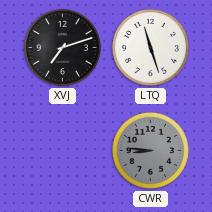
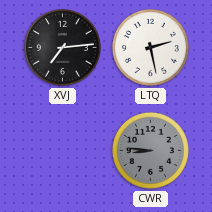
XVJ: 7:12 -> 7:14 (62, 47)
LTQ: 11:27 -> 2:28 (150, 47)
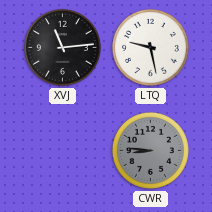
XVJ: 7:14 -> 11:14 (62, 47)
LTQ: 2:28 -> 9:28 (150, 47)
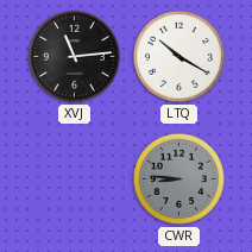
LTQ: 9:28 -> 10:20 (178, 56)
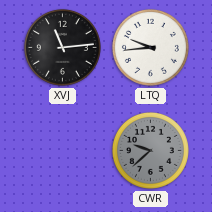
LTQ: 10:20 -> 9:44 (150, 47)
CWR: 8:46 -> 9:38 (150, 150)
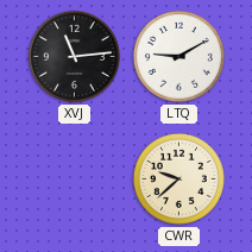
LTQ: 9:44 -> 9:10 (178, 56)
CWR dial: grey -> cream (178, 178)
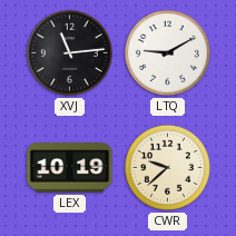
LEX: none -> 10:19 (70, 168)
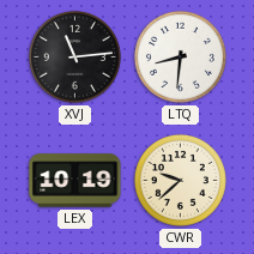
LTQ: 9:10 -> 8:31 (180, 56)
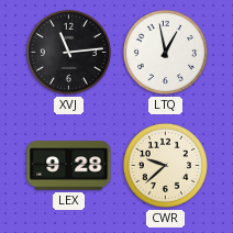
LTQ: 8:31 -> 12:58 (165, 52)
LEX: 10:19 -> 9:28 (69, 166)
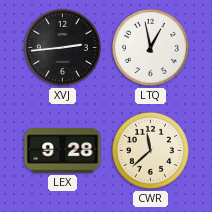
XVJ: 11:14 -> 2:44 (62, 47)
CWR: 9:38 -> 11:38 (150, 150)
